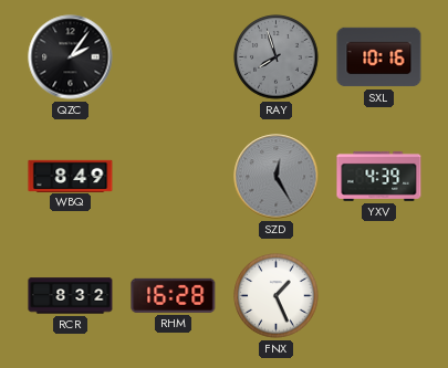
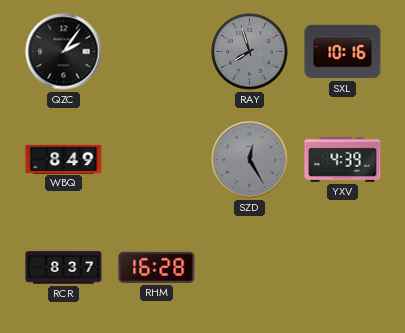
RCR: 8:32 -> 8:37 (64, 268)
FNX: 1:26 -> none (277, 296)
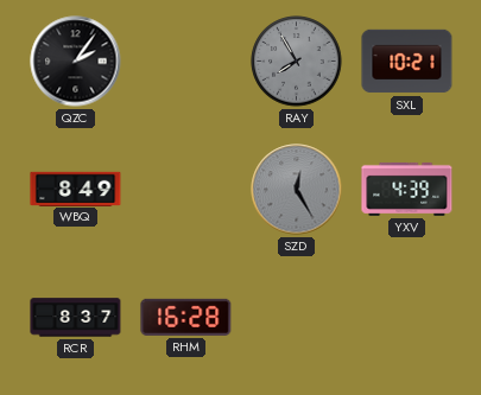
RAY: 7:57 -> 7:55 (297, 62)
SXL: 10:16 -> 10:21 (407, 62)
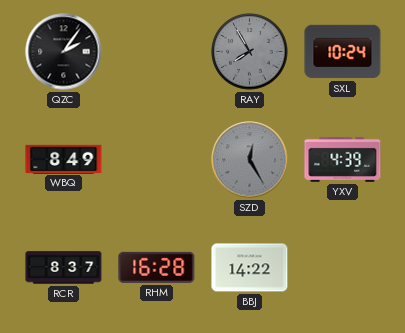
SXL: 10:21 -> 10:24 (343, 52)
BBJ: none -> 14:22 (250, 268)
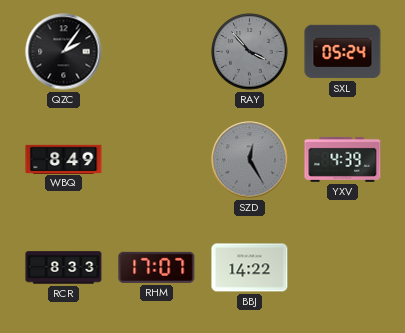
RAY: 7:55 -> 3:53 (250, 52)
SXL: 10:24 -> 05:24 (343, 52)
RCR: 8:37 -> 8:33 (64, 268)
RHM: 16:28 -> 17:07 (157, 267)
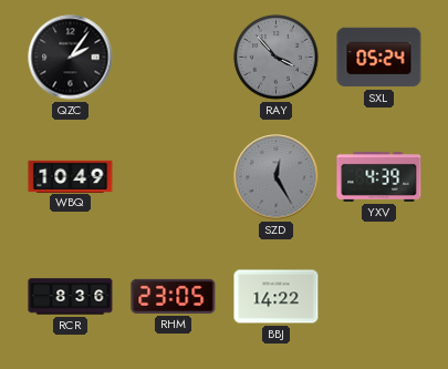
WBQ: 8:49 -> 10:49 (71, 176)
RCR: 8:33 -> 8:36 (71, 297)
RHM: 17:07 -> 23:05 (174, 296)
